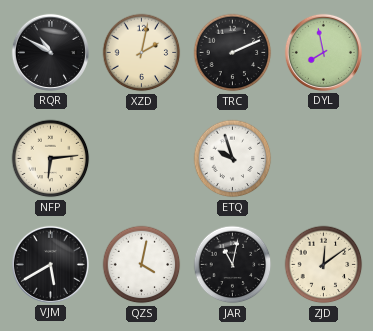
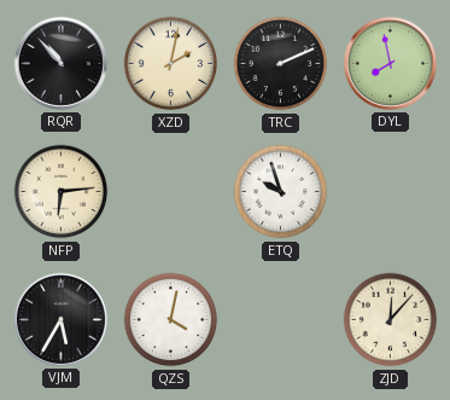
RQR: 10:50 -> 10:53 (60, 63)
VJM: 5:40 -> 5:35 (60, 319)
JAR: 11:02 -> none (233, 265)
ZJD: 12:09 -> 12:07 (391, 320)
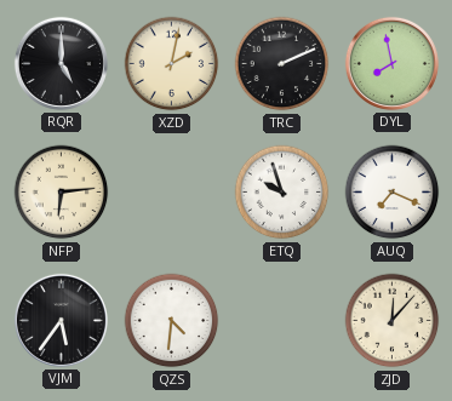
RQR: 10:53 -> 5:00 (61, 63)
AUQ: none -> 7:19 (393, 193)
VJM: 5:35 -> 5:36 (61, 320)
QZS: 4:02 -> 4:31 (172, 321)
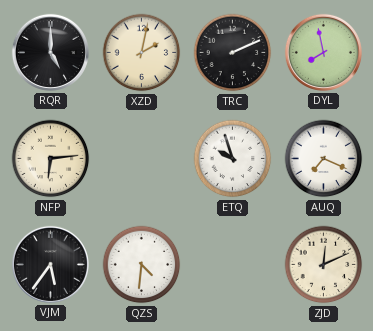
ZJD: 12:07 -> 12:11 (324, 265)
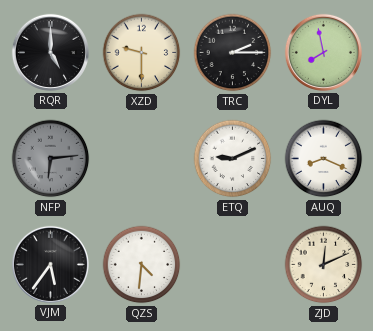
XZD: 2:02 -> 9:30 (142, 53)
TRC: 2:11 -> 2:15 (233, 53)
NFP dial: cream -> grey (51, 159)
ETQ: 9:57 -> 9:11 (233, 159)
AUQ: 7:19 -> 8:19 (324, 159)
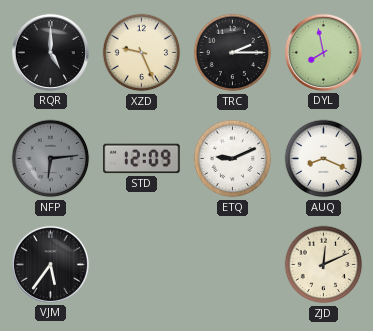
XZD: 9:30 -> 9:26 (142, 53)
STD: none -> 12:09 (142, 159)
QZS: 4:31 -> none (142, 265)
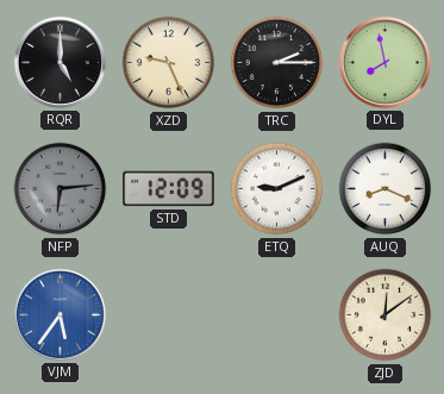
VJM dial: black -> blue (60, 314)
ZJD: 12:11 -> 12:09 (386, 315)
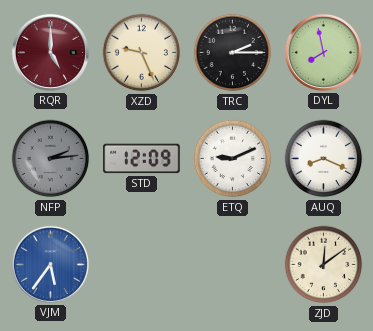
RQR dial: black -> burgundy (50, 52)
NFP: 6:14 -> 2:14 (51, 159)
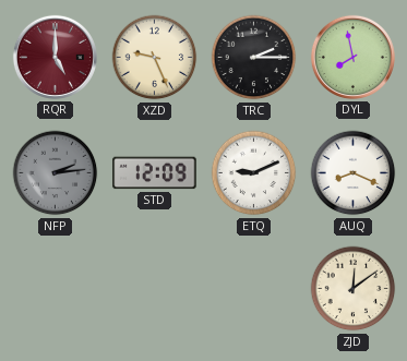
VJM: 5:36 -> none (50, 264)
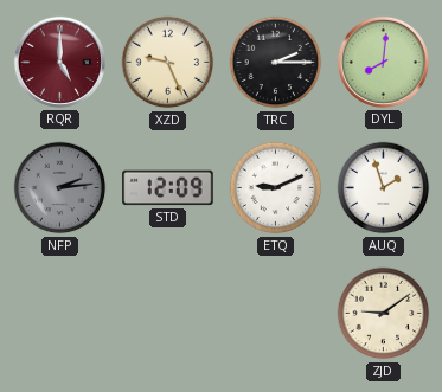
DYL: 7:58 -> 8:01 (383, 62)
AUQ: 8:19 -> 1:57 (384, 188)
ZJD: 12:09 -> 9:09 (384, 314)
